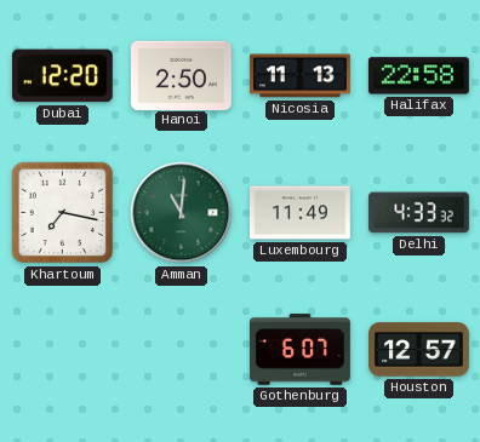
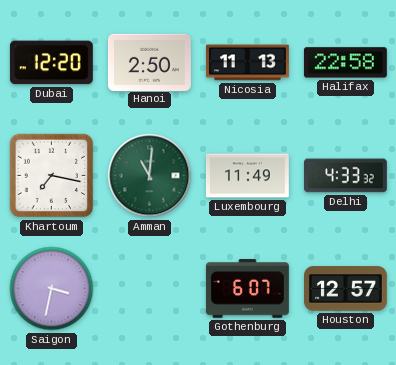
Saigon: none -> 3:32 (52, 289)
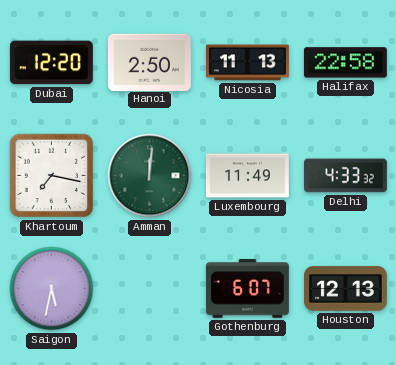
Amman: 11:01 -> 12:01 (150, 176)
Saigon: 3:32 -> 5:32 (52, 289)
Houston: 12:57 -> 12:13 (346, 289)
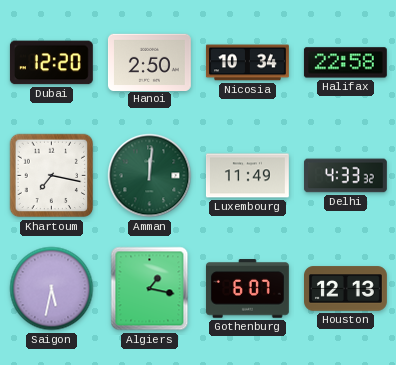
Nicosia: 11:13 -> 10:34 (247, 63)
Algiers: none -> 1:17 (150, 289)
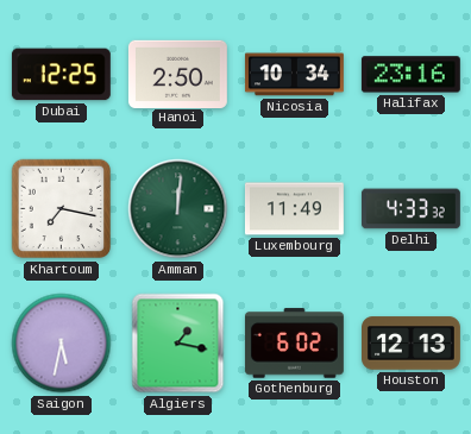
Dubai: 12:20 -> 12:25 (61, 75)
Halifax: 22:58 -> 23:16 (410, 75)
Gothenburg: 6:07 -> 6:02 (294, 344)
